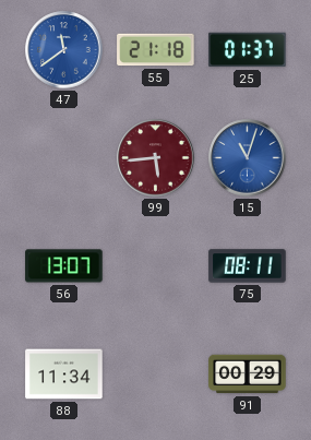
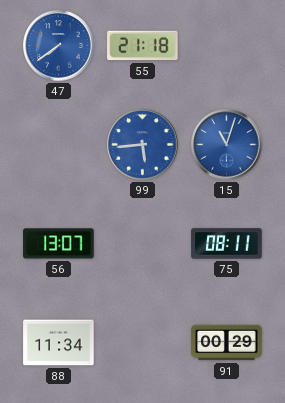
47: 11:39 -> 7:39 (59, 46)
25: 01:37 -> none (248, 50)
99 dial: burgundy -> blue (143, 145)
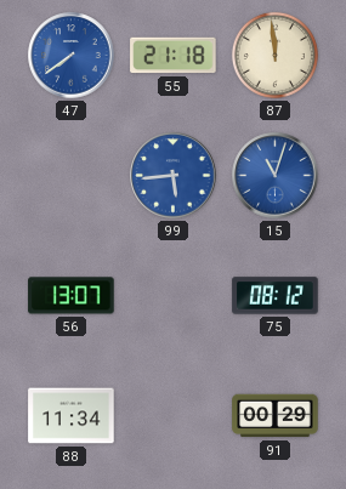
87: none -> 11:59 (274, 55)
75: 08:11 -> 08:12 (276, 296)
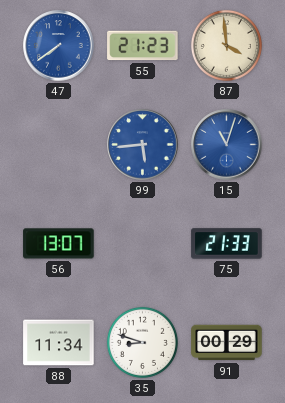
55: 21:18 -> 21:23 (143, 46)
87: 11:59 -> 3:59 (226, 45)
75: 08:12 -> 21:33 (227, 244)
35: none -> 8:48 (142, 342)
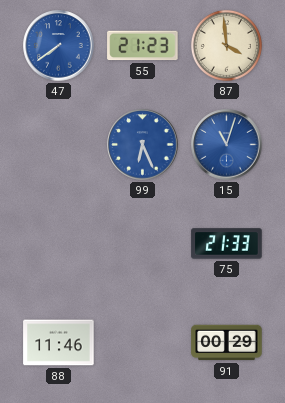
99: 5:44 -> 6:26 (143, 145)
56: 13:07 -> none (59, 244)
88: 11:34 -> 11:46 (59, 343)
35: 8:48 -> none (142, 342)
